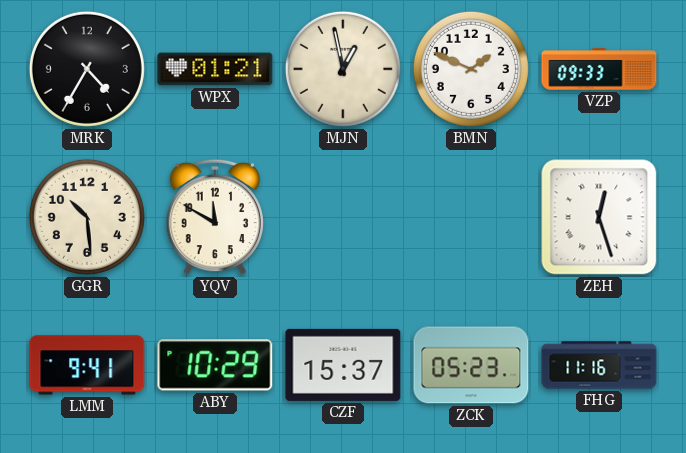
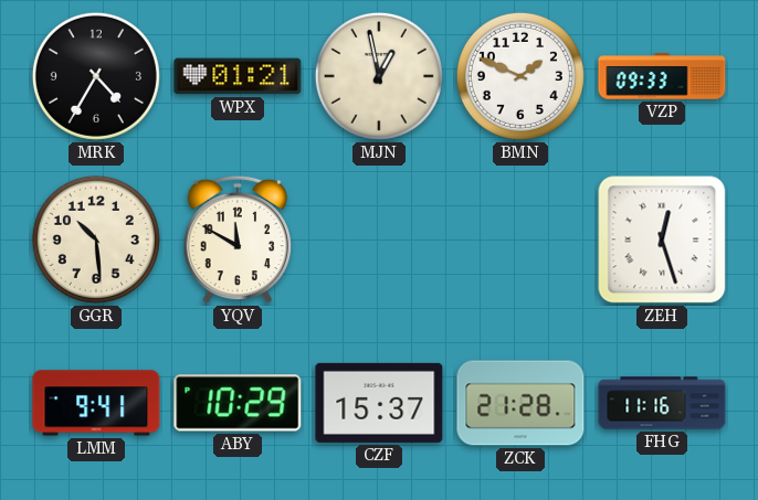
ZCK: 05:23 -> 21:28 (520, 403)
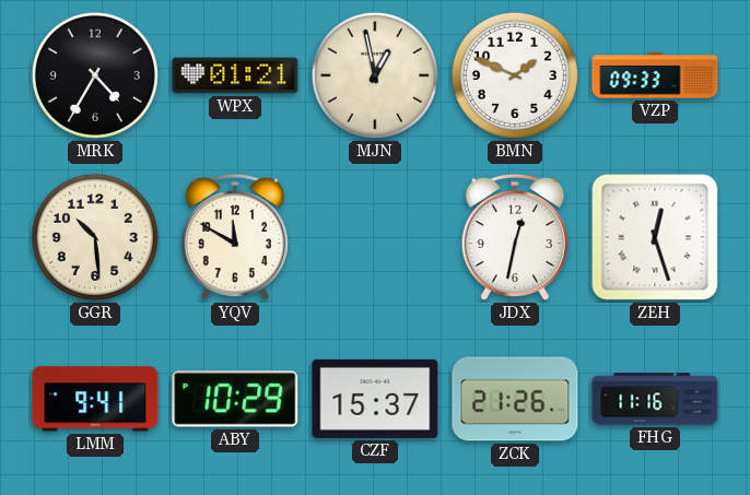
JDX: none -> 12:32 (515, 237)
ZCK: 21:28 -> 21:26 (515, 399)
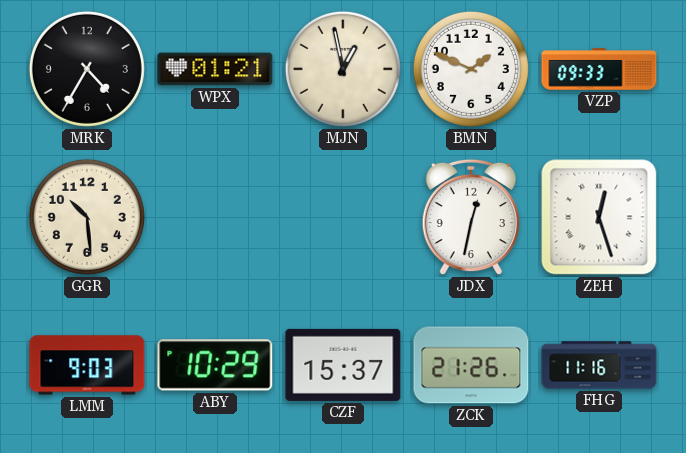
YQV: 11:50 -> none (235, 237)
LMM: 9:41 -> 9:03 (87, 365)
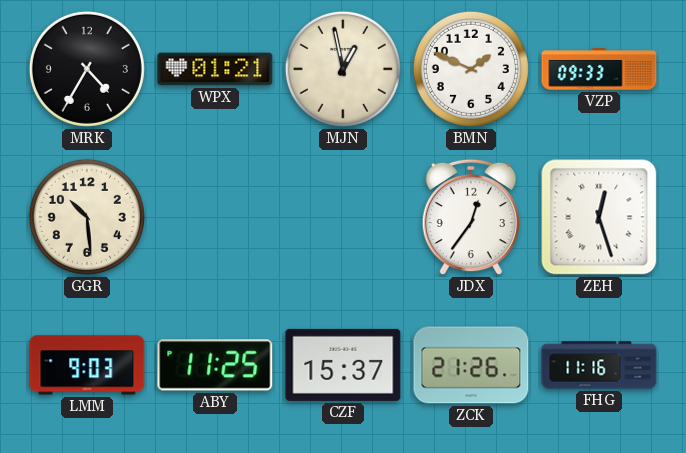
JDX: 12:32 -> 12:36 (471, 217)
ABY: 10:29 -> 11:25 (215, 365)
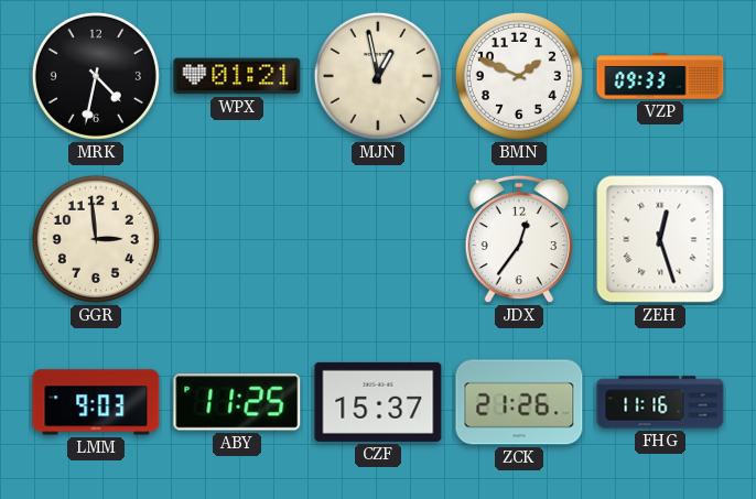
MRK: 4:35 -> 4:32 (96, 76)
GGR: 10:29 -> 2:59 (96, 239)
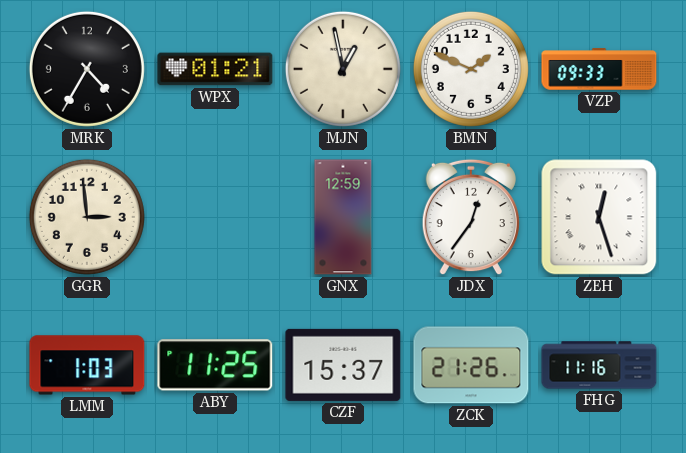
MRK: 4:32 -> 4:35 (87, 69)
GNX: none -> 12:59 (343, 217)
LMM: 9:03 -> 1:03 (87, 365)
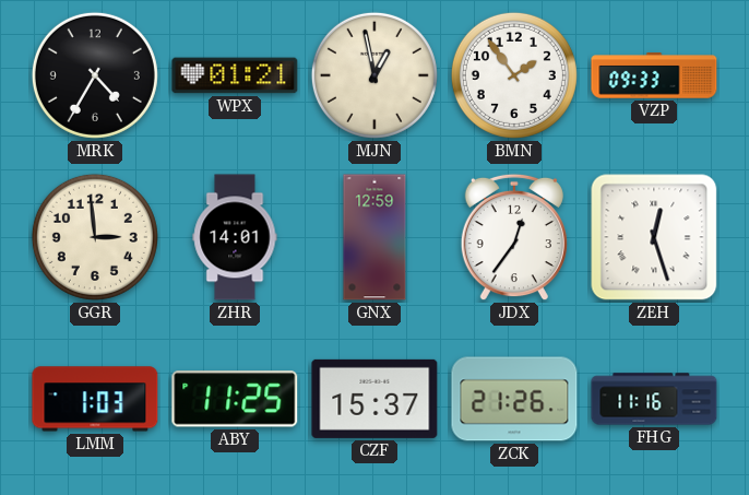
BMN: 1:49 -> 1:54 (514, 75)
ZHR: none -> 14:01 (235, 237)
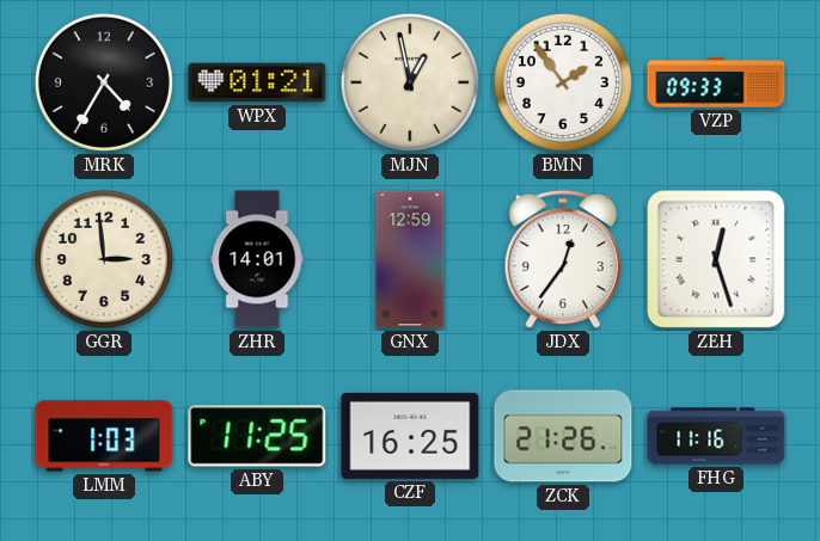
CZF: 15:37 -> 16:25 (410, 436)
